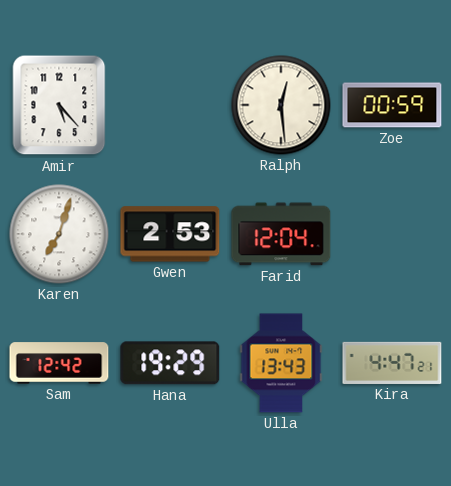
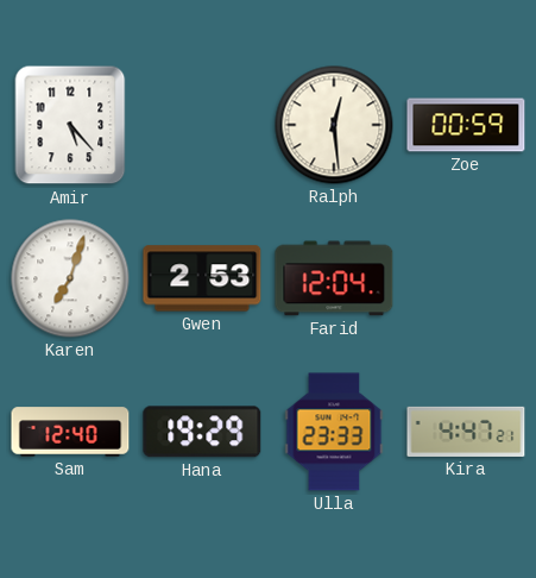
Sam: 12:42 -> 12:40 (70, 432)
Ulla: 13:43 -> 23:33 (334, 432)
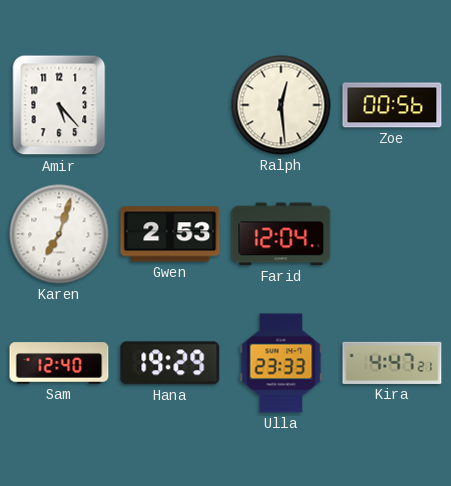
Zoe: 00:59 -> 00:56 (392, 105)
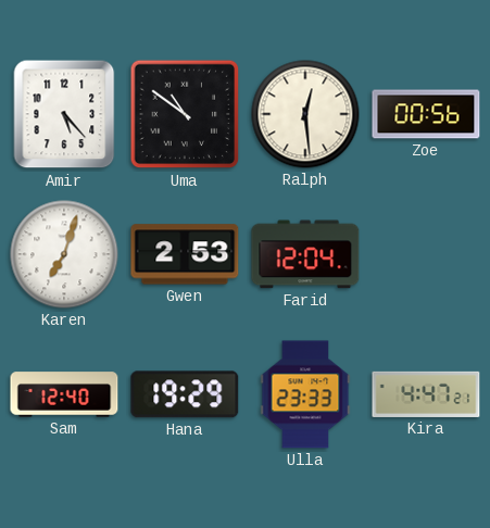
Uma: none -> 10:51 (185, 114)
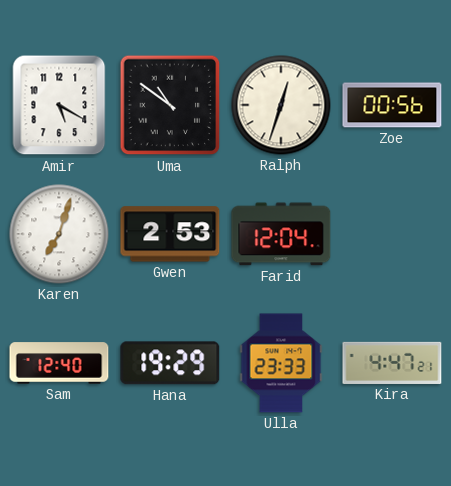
Amir: 5:23 -> 5:20 (59, 105)
Ralph: 12:29 -> 12:33 (281, 105)
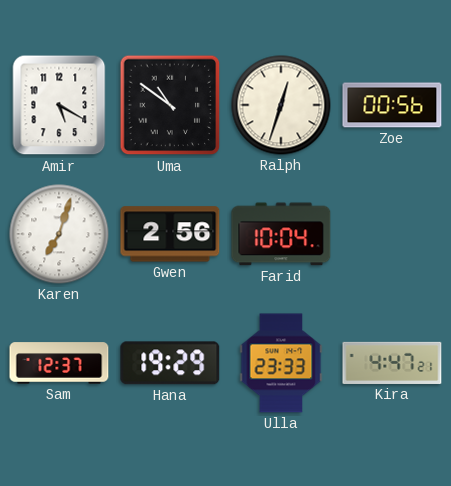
Gwen: 2:53 -> 2:56 (170, 234)
Farid: 12:04 -> 10:04 (281, 234)
Sam: 12:40 -> 12:37 (59, 363)
